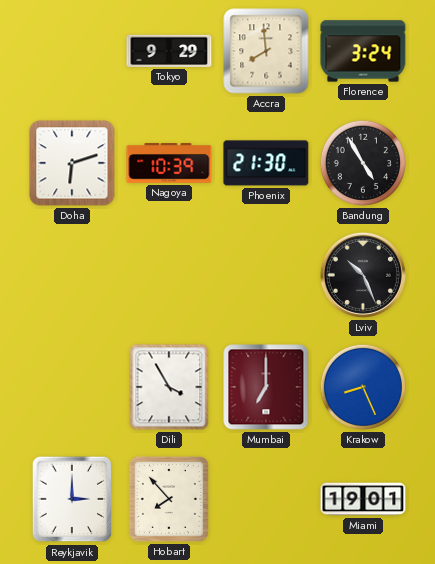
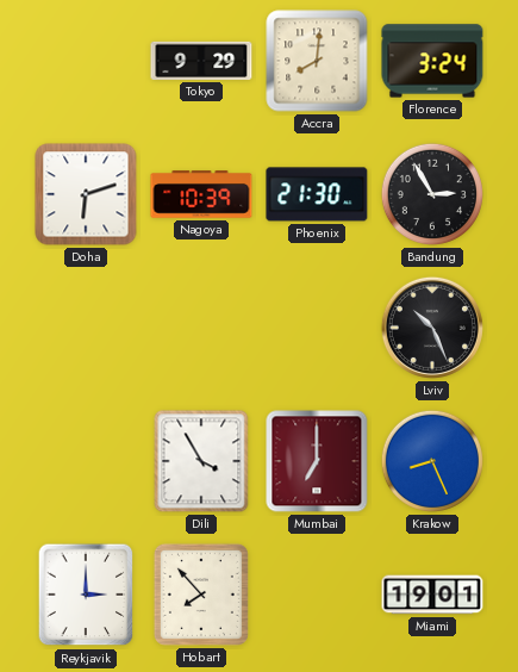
Accra: 7:59 -> 8:01 (317, 61)
Bandung: 4:55 -> 2:55 (432, 194)
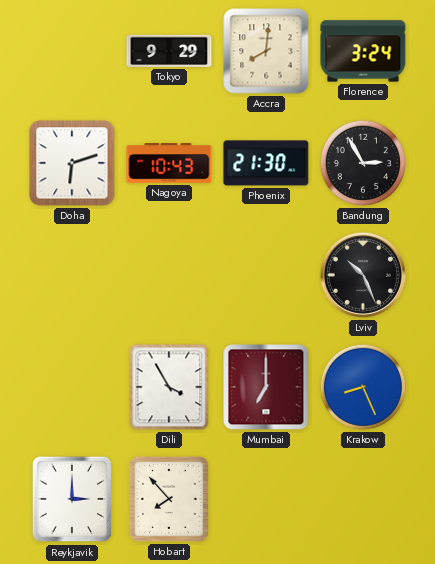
Nagoya: 10:39 -> 10:43 (169, 163)
Miami: 19:01 -> none (432, 595)
